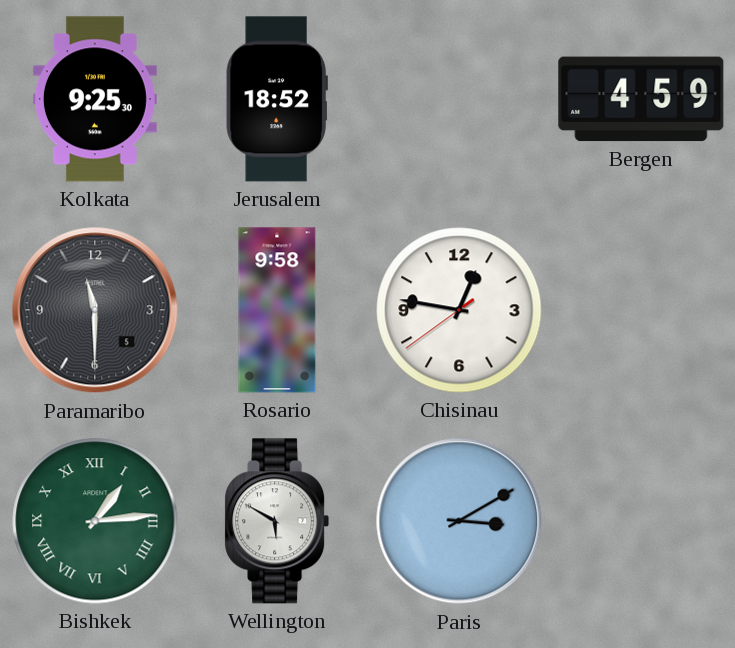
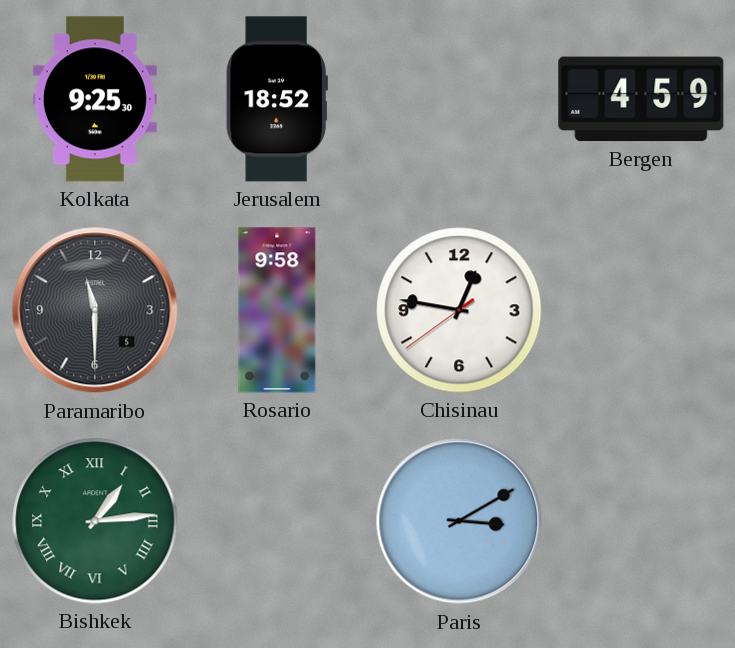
Wellington: 5:50 -> none (277, 521)
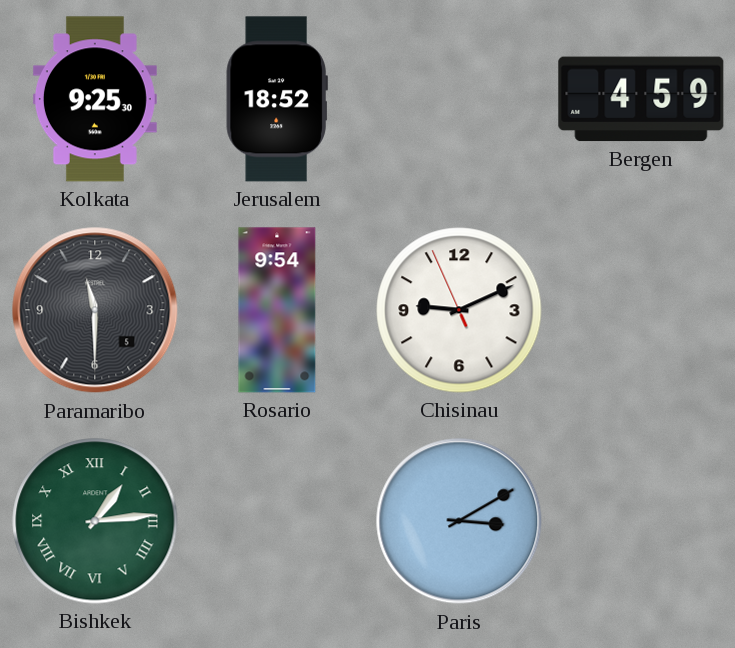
Rosario: 9:58 -> 9:54 (277, 310)
Chisinau: 12:46 -> 9:10 (459, 310)
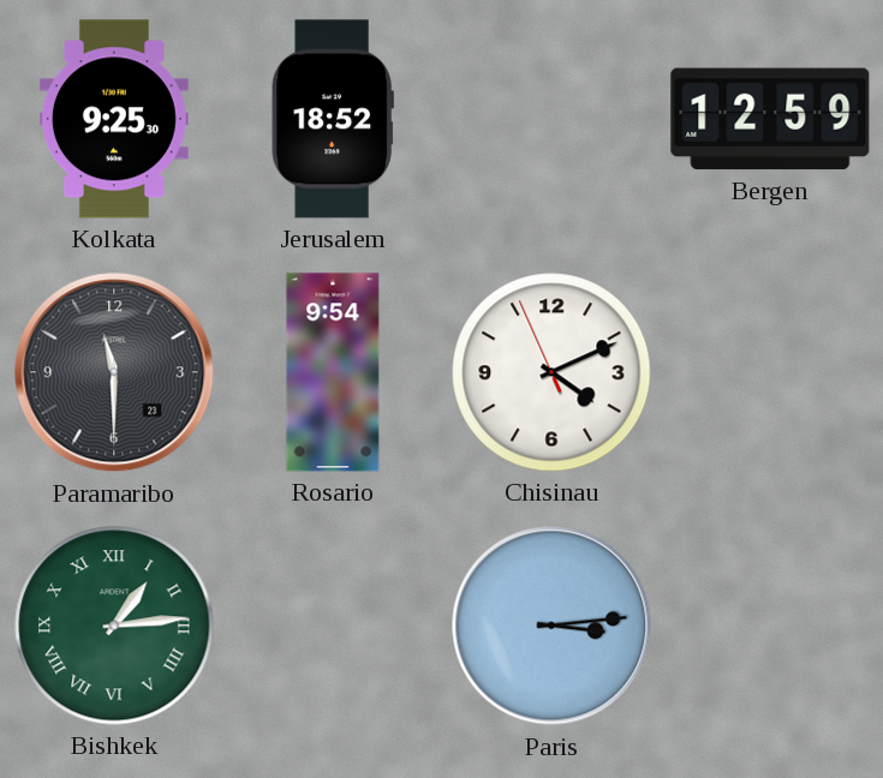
Bergen: 4:59 -> 12:59 (770, 119)
Paramaribo date: 5 -> 23 (114, 372)
Chisinau: 9:10 -> 4:10 (551, 372)
Paris: 3:10 -> 3:14 (551, 626)
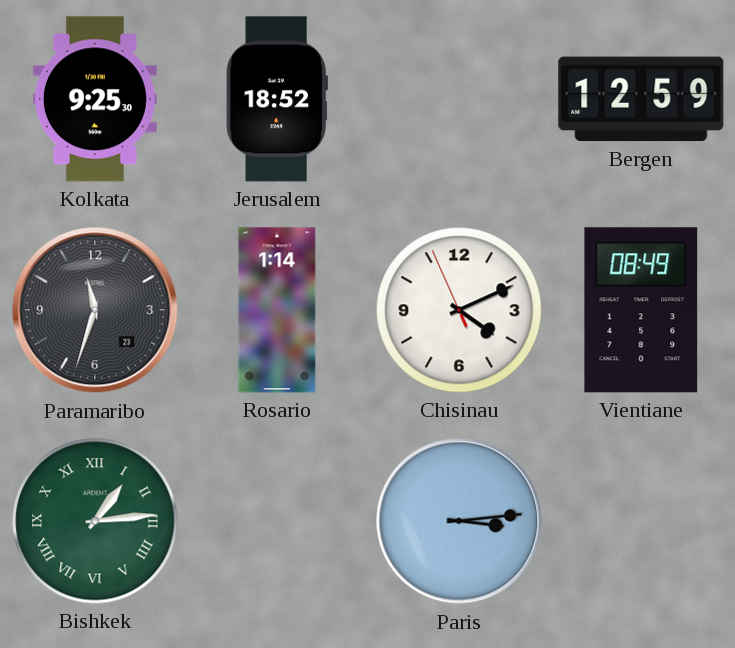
Paramaribo: 11:30 -> 11:33 (95, 310)
Rosario: 9:54 -> 1:14 (277, 310)
Vientiane: none -> 08:49 (641, 310)
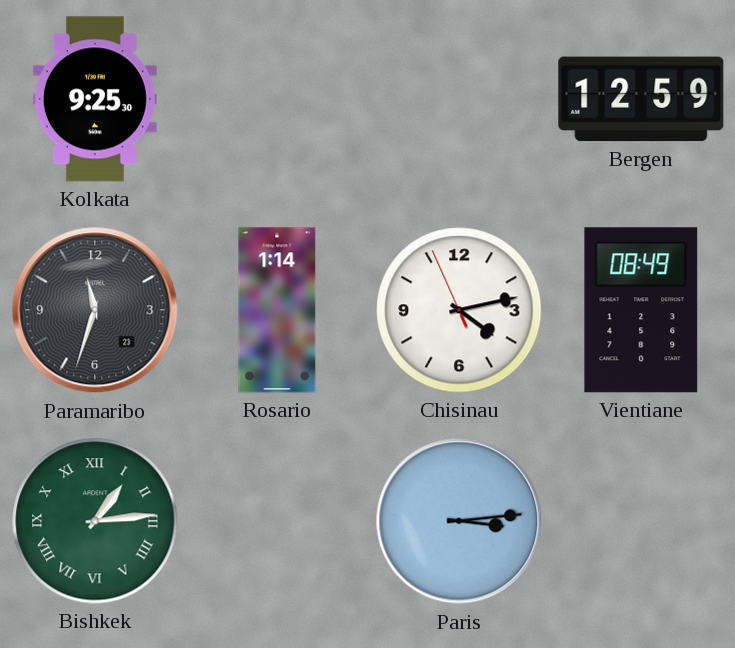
Jerusalem: 18:52 -> none (277, 99)
Chisinau: 4:10 -> 4:12 (459, 310)
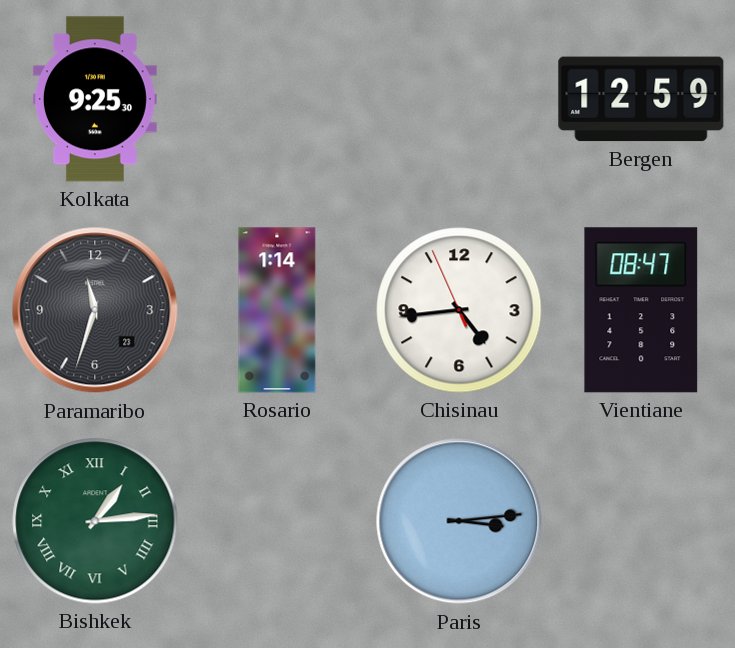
Chisinau: 4:12 -> 4:43 (459, 310)
Vientiane: 08:49 -> 08:47 (641, 310)
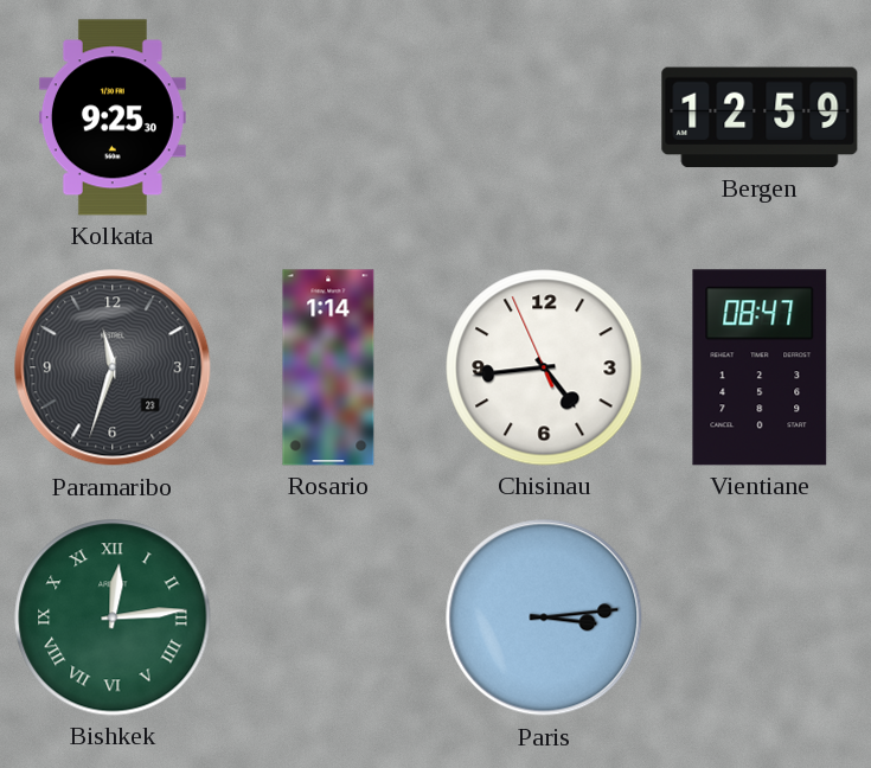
Bishkek: 1:14 -> 12:14 (113, 617)
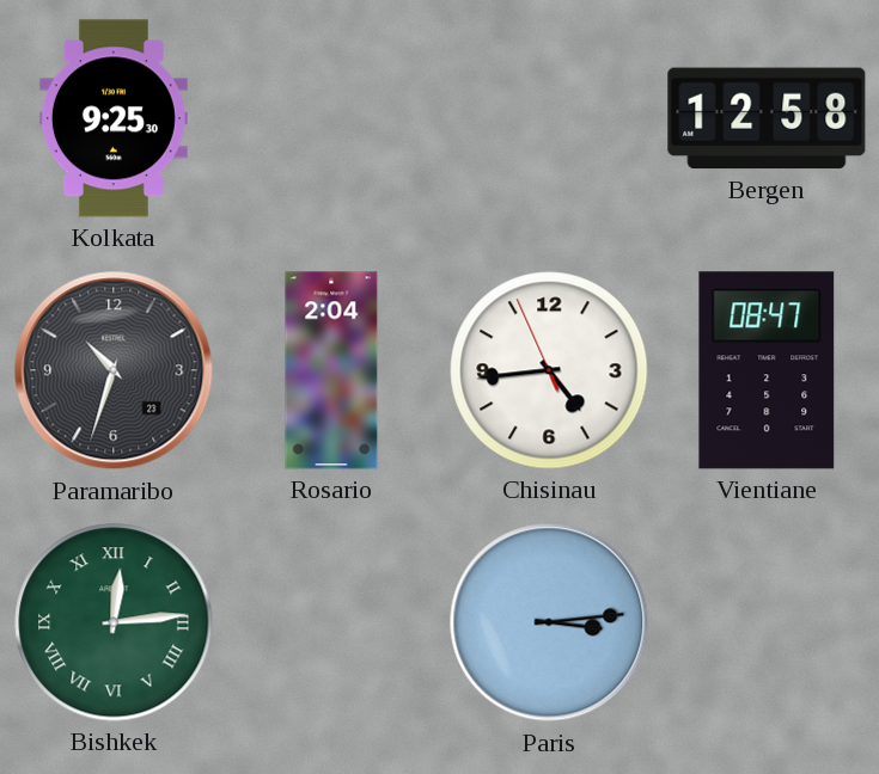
Bergen: 12:59 -> 12:58 (767, 118)
Paramaribo: 11:33 -> 10:33 (114, 370)
Rosario: 1:14 -> 2:04 (331, 370)
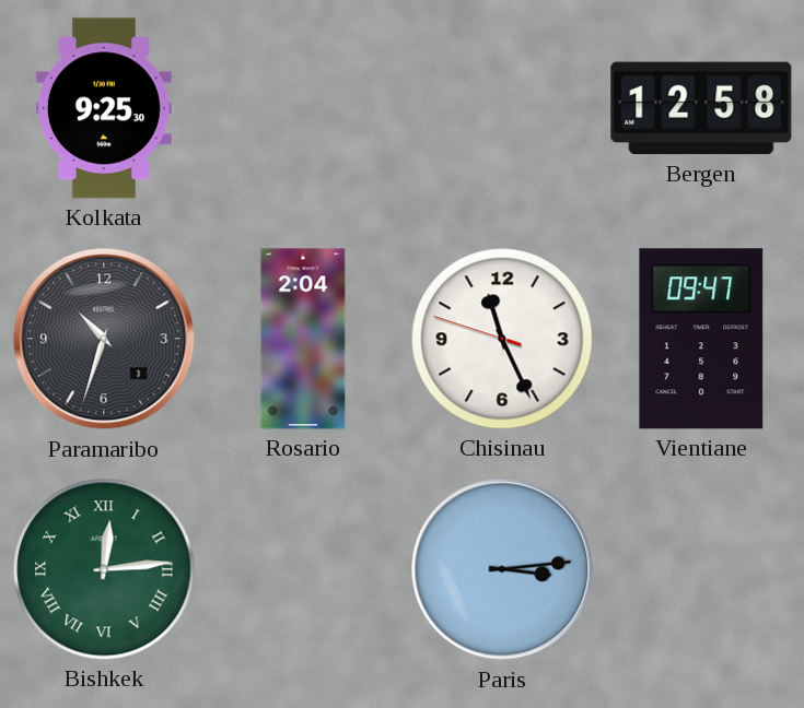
Paramaribo date: 23 -> 3 (104, 339)
Chisinau: 4:43 -> 11:25 (502, 339)
Vientiane: 08:47 -> 09:47 (701, 339)
